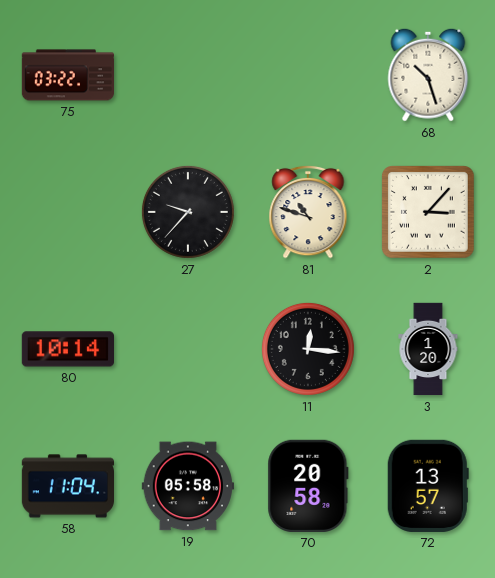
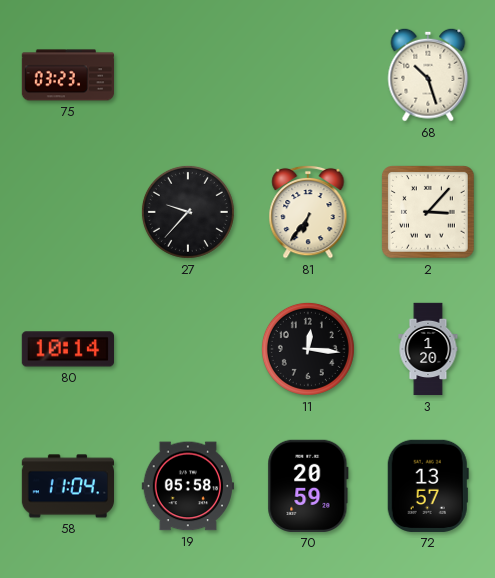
75: 03:22 -> 03:23 (67, 75)
81: 10:48 -> 6:36 (308, 212)
70: 20:58 -> 20:59 (308, 486)
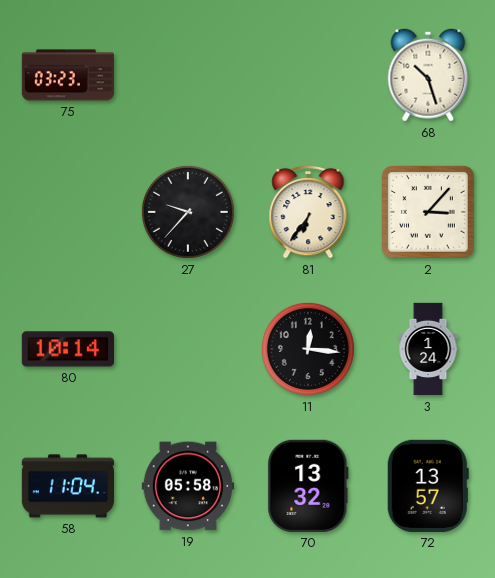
3: 1:20 -> 1:24 (428, 349)
70: 20:59 -> 13:32 (308, 486)
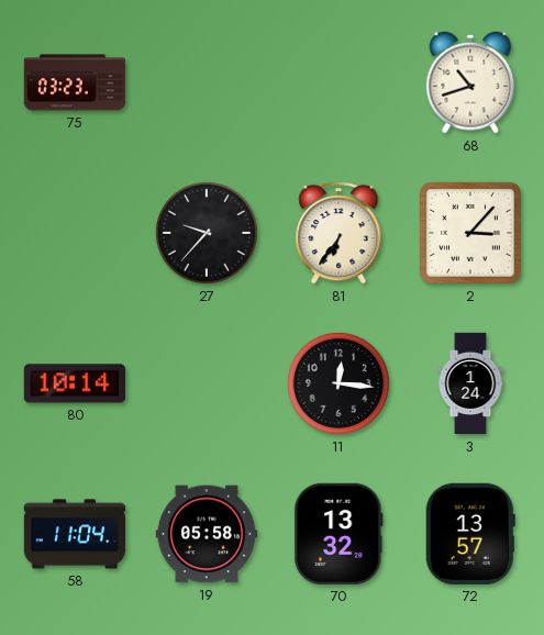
68: 10:27 -> 10:42 (470, 82)
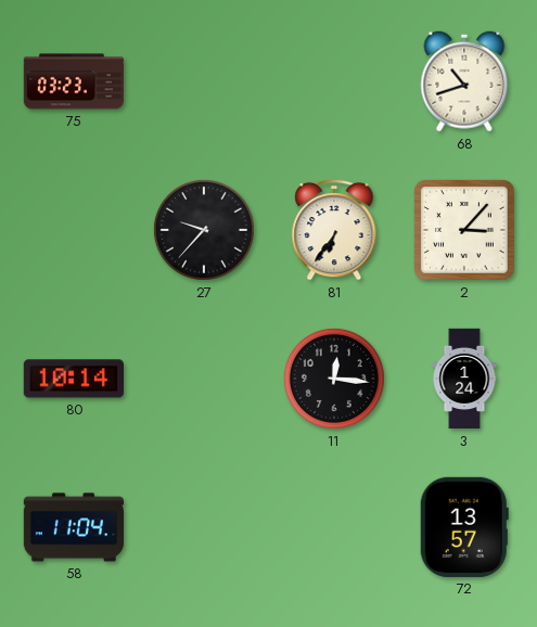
19: 05:58 -> none (206, 534)
70: 13:32 -> none (338, 534)
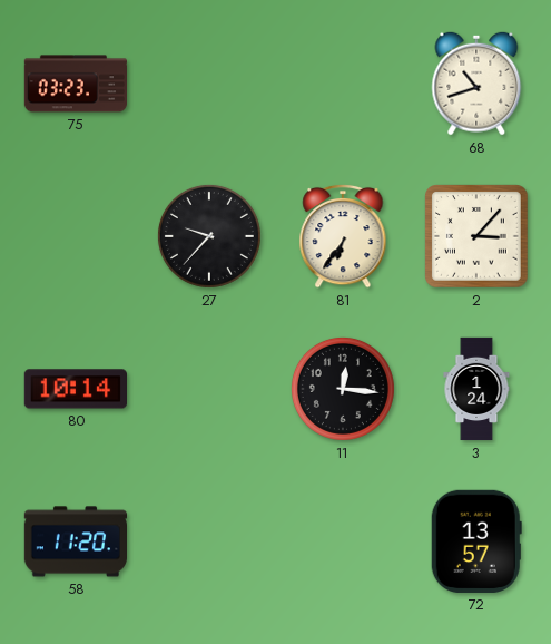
58: 11:04 -> 11:20 (75, 541)
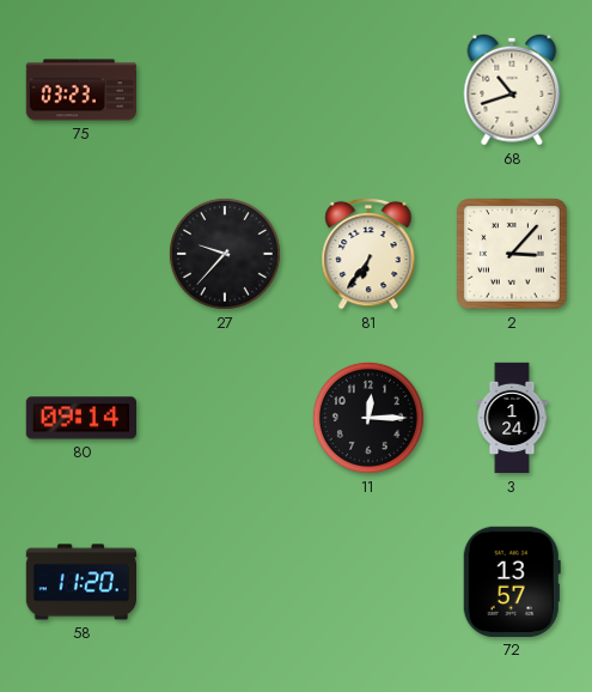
80: 10:14 -> 09:14 (80, 418)
11: 12:16 -> 12:15 (368, 418)
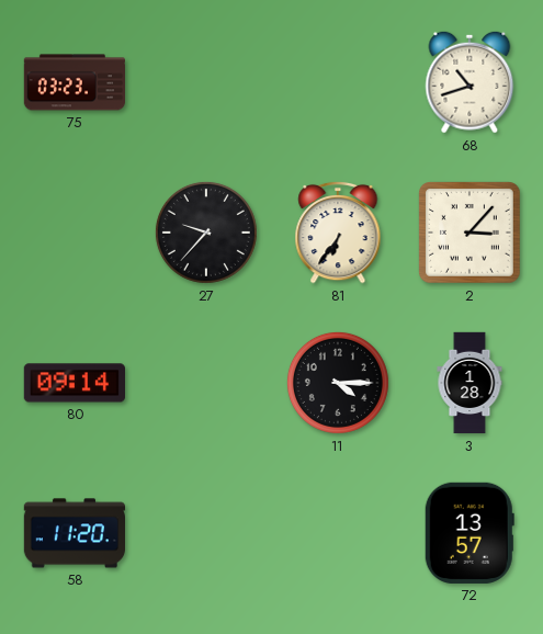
11: 12:15 -> 4:15 (338, 383)
3: 1:24 -> 1:28 (470, 383)
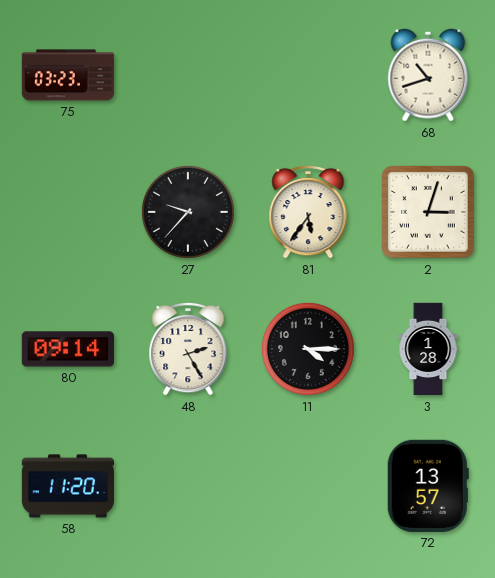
81: 6:36 -> 5:36 (308, 212)
2: 3:07 -> 3:03 (429, 213)
48: none -> 2:25 (188, 349)
